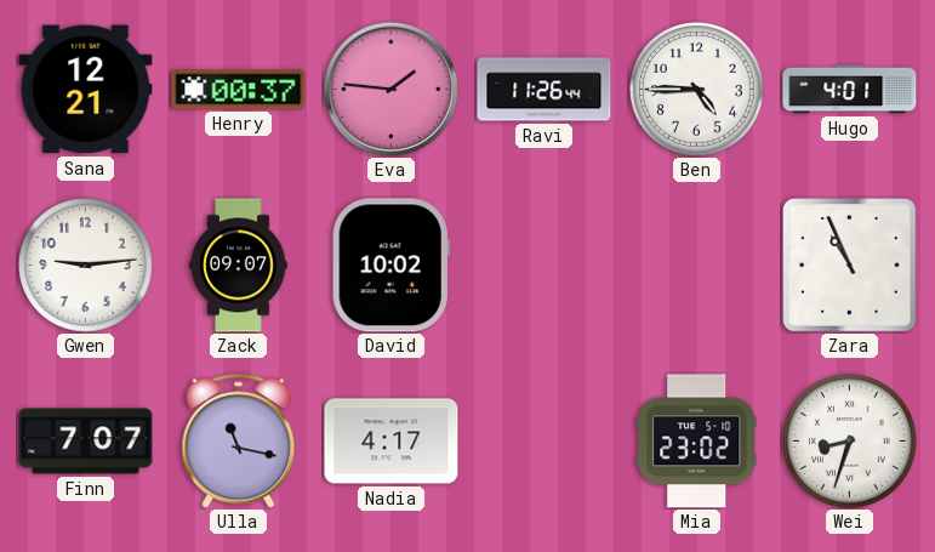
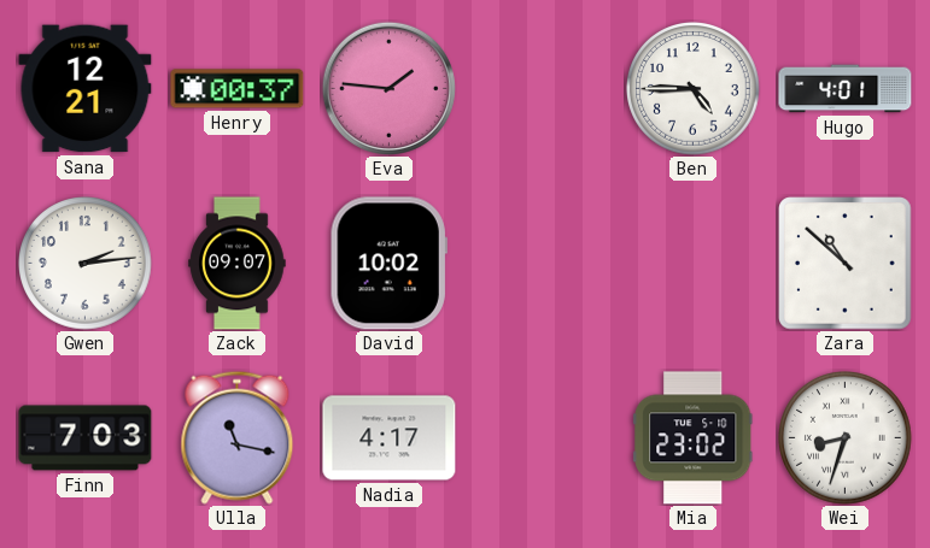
Ravi: 11:26 -> none (545, 90)
Gwen: 9:14 -> 2:14 (86, 264)
Zara: 10:56 -> 10:52 (846, 264)
Finn: 7:07 -> 7:03 (86, 438)
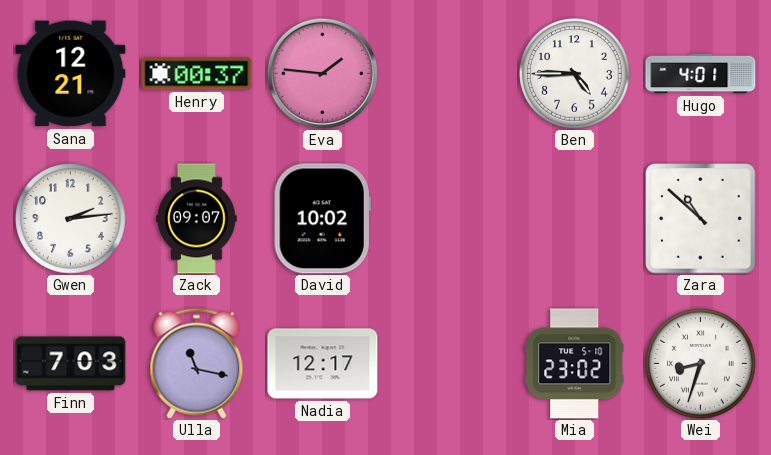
Nadia: 4:17 -> 12:17 (323, 364)
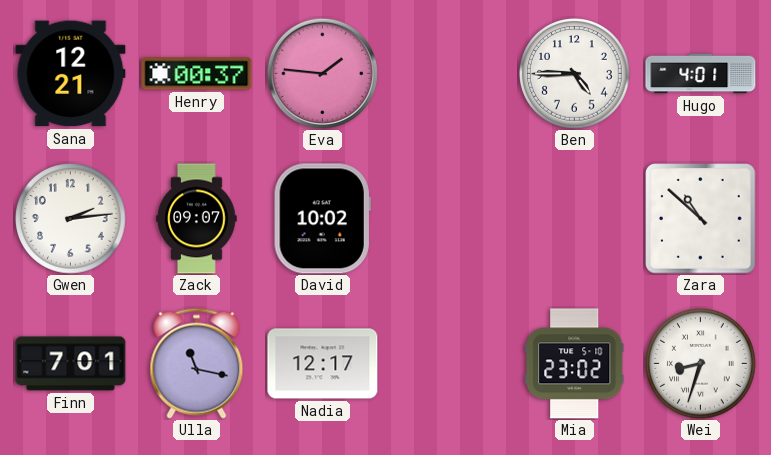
Finn: 7:03 -> 7:01 (71, 364)
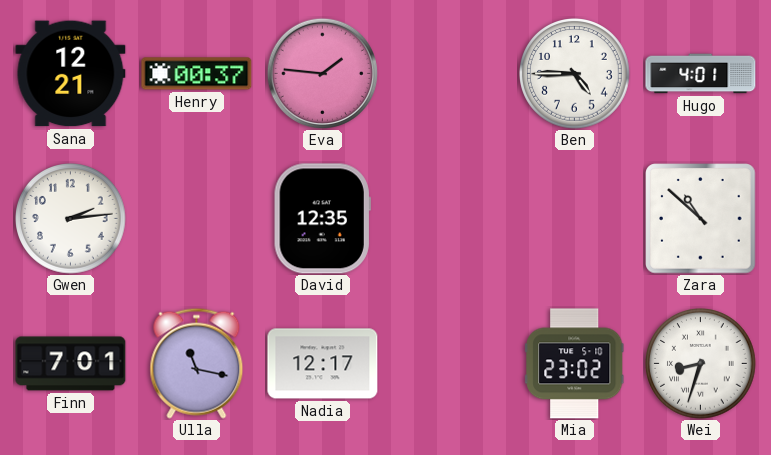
Zack: 09:07 -> none (197, 219)
David: 10:02 -> 12:35 (322, 219)
